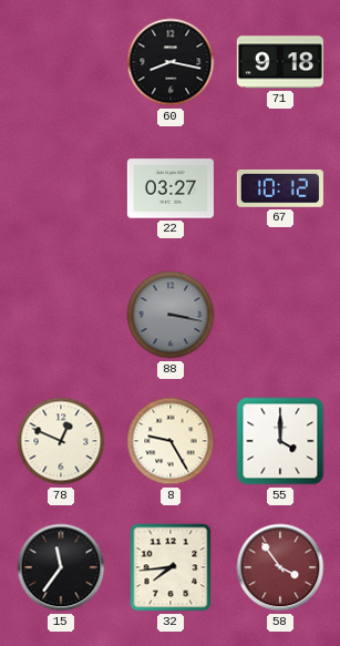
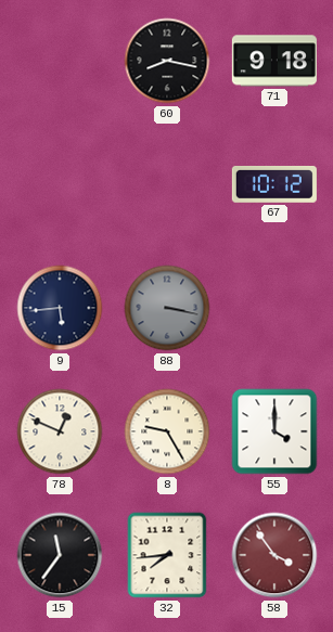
22: 03:27 -> none (171, 188)
9: none -> 5:44 (60, 308)
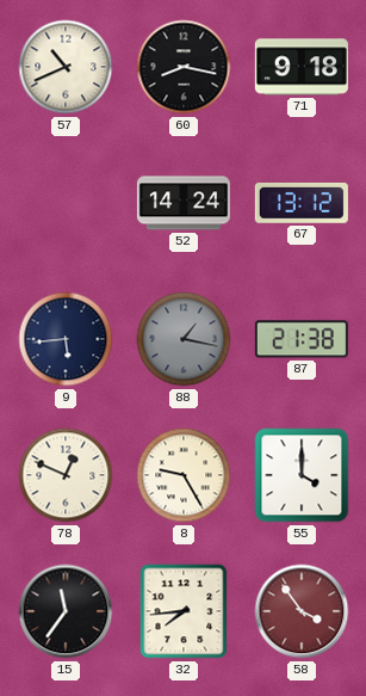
57: none -> 10:41 (66, 67)
52: none -> 14:24 (184, 203)
67: 10:12 -> 13:12 (302, 203)
88: 3:17 -> 1:17 (184, 339)
87: none -> 21:38 (302, 339)
